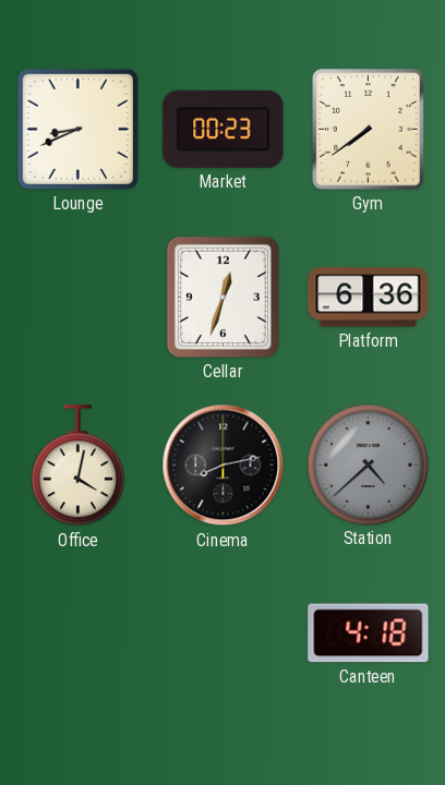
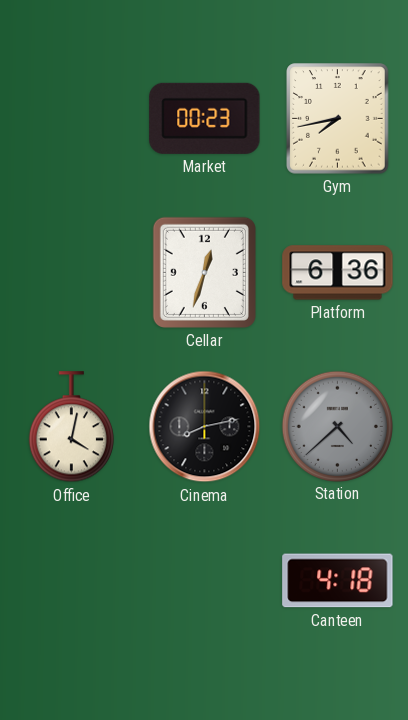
Lounge: 8:41 -> none (77, 129)
Gym: 7:39 -> 7:43 (338, 119)
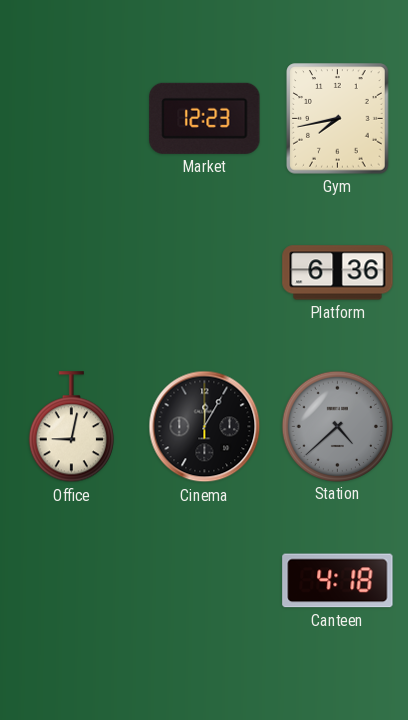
Market: 00:23 -> 12:23 (205, 118)
Cellar: 12:33 -> none (204, 272)
Office: 4:02 -> 9:02 (71, 427)
Cinema: 8:13 -> 12:05 (205, 427)
